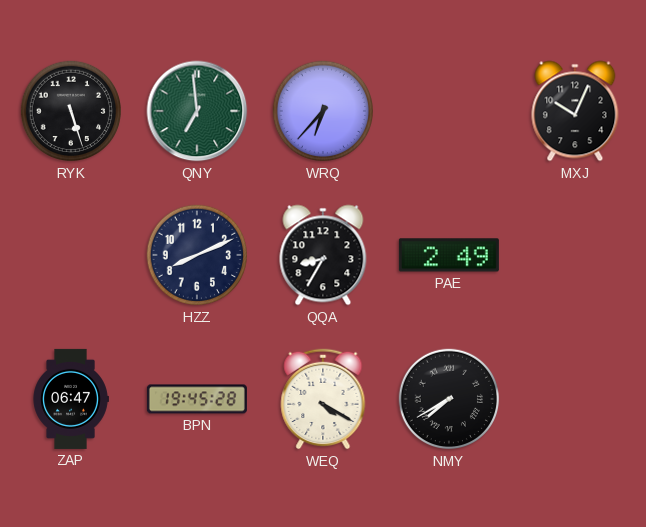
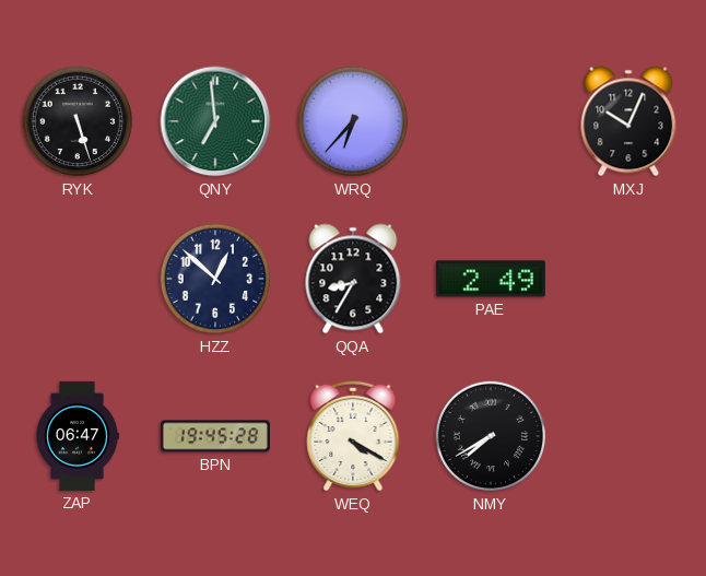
HZZ: 8:11 -> 12:52 (215, 279)
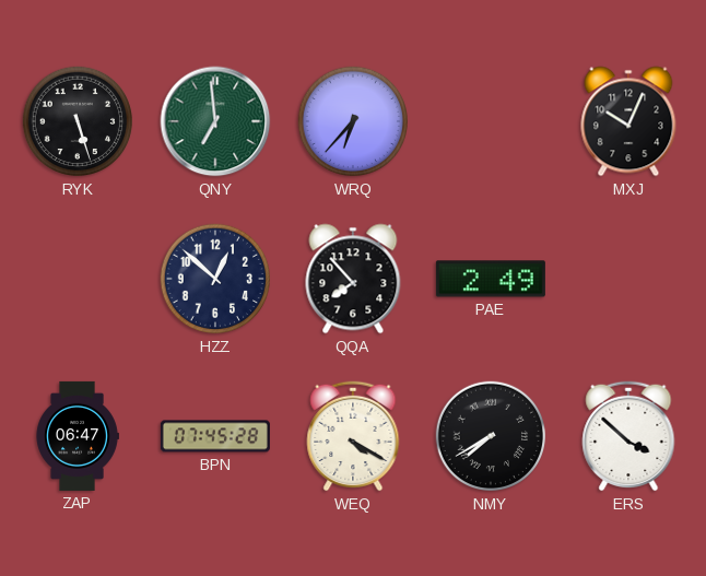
QQA: 8:35 -> 7:53 (353, 279)
BPN: 19:45 -> 07:45 (215, 436)
ERS: none -> 3:52 (628, 436)
